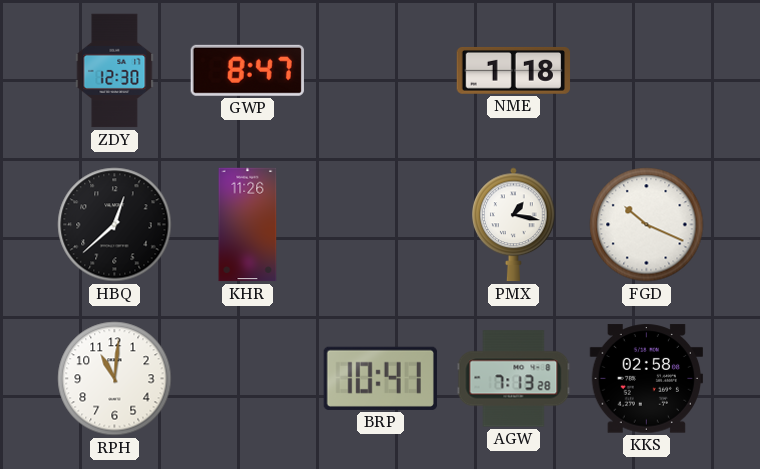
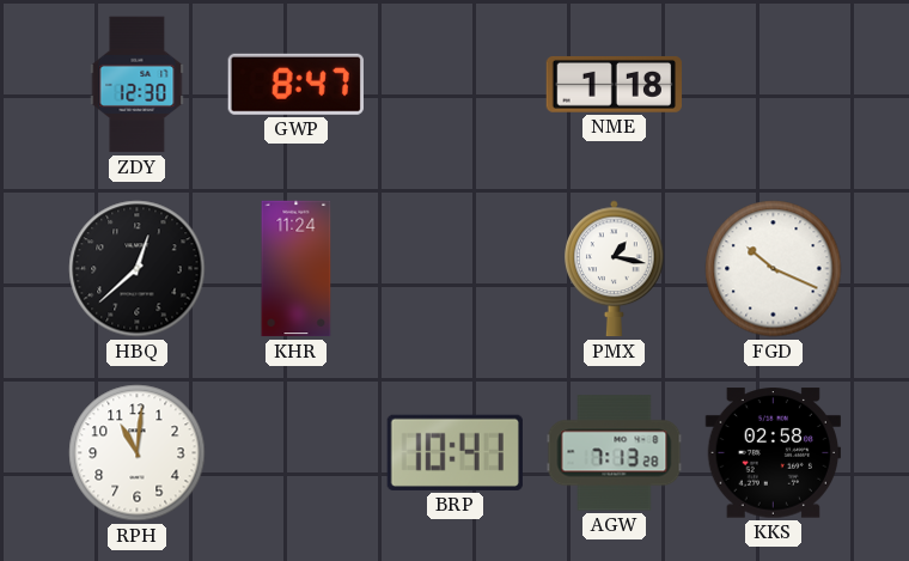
KHR: 11:26 -> 11:24 (297, 269)
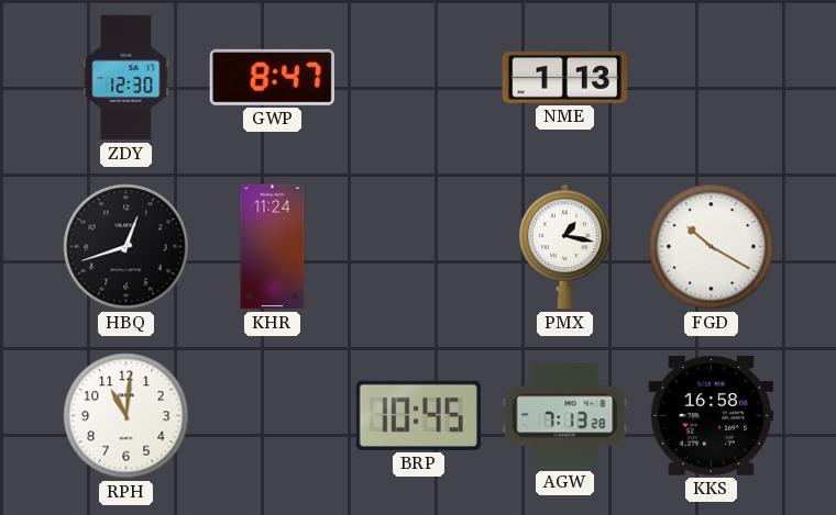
NME: 1:18 -> 1:13 (565, 77)
HBQ: 12:38 -> 12:42 (127, 247)
FGD: 10:19 -> 10:20 (712, 247)
BRP: 10:41 -> 10:45 (418, 415)
KKS: 02:58 -> 16:58 (711, 416)
